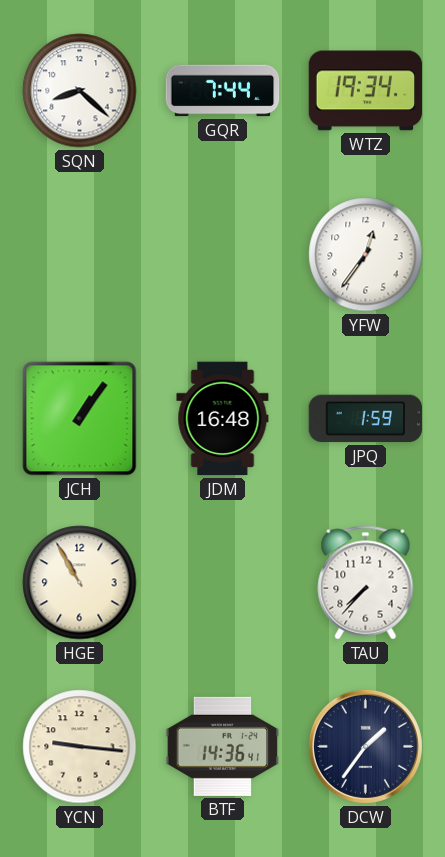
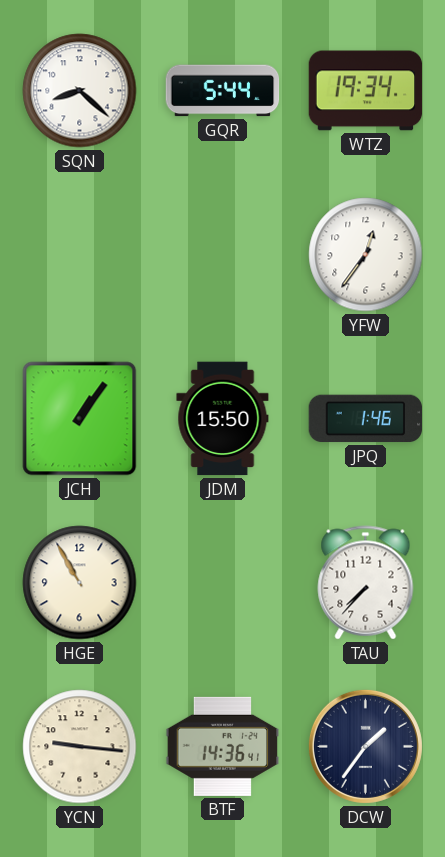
GQR: 7:44 -> 5:44 (223, 91)
JDM: 16:48 -> 15:50 (223, 419)
JPQ: 1:59 -> 1:46 (366, 419)
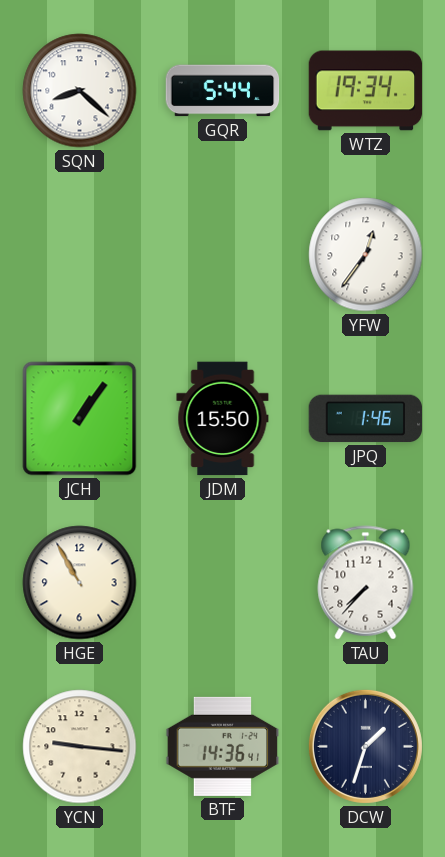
DCW: 1:36 -> 1:33 (365, 746)
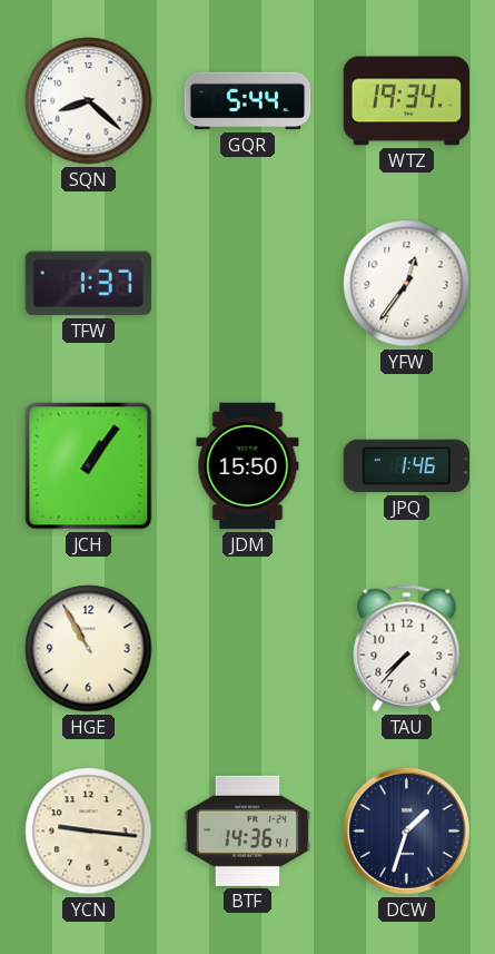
TFW: none -> 1:37 (89, 284)
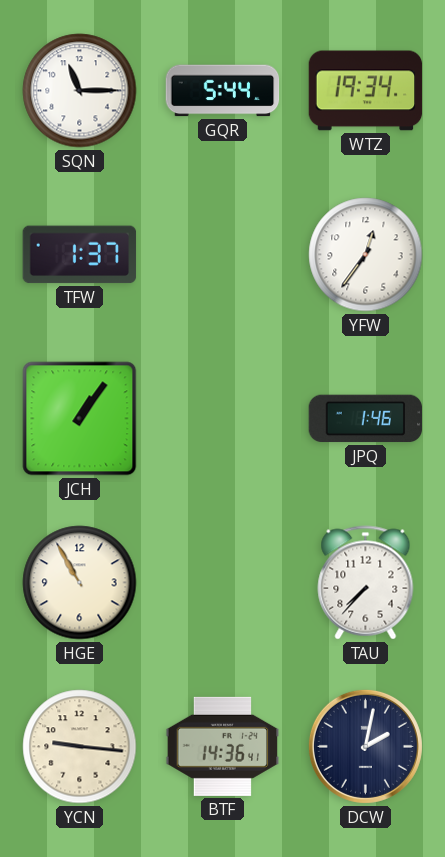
SQN: 8:22 -> 11:15 (80, 91)
JDM: 15:50 -> none (248, 466)
DCW: 1:33 -> 2:02 (365, 746)
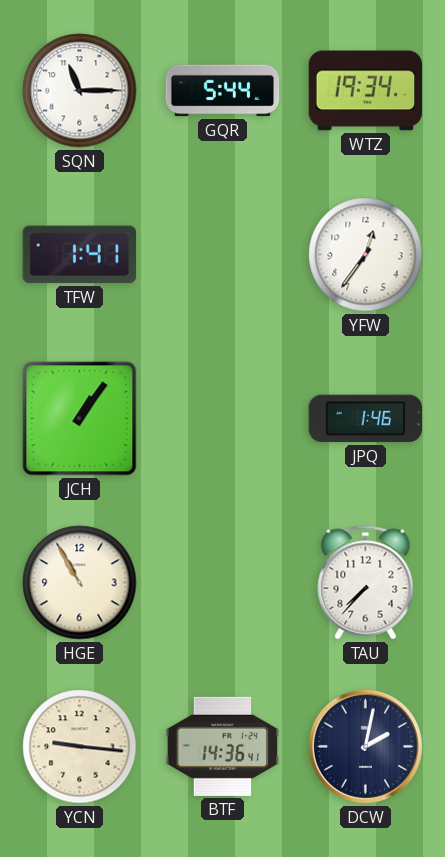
TFW: 1:37 -> 1:41 (80, 255)
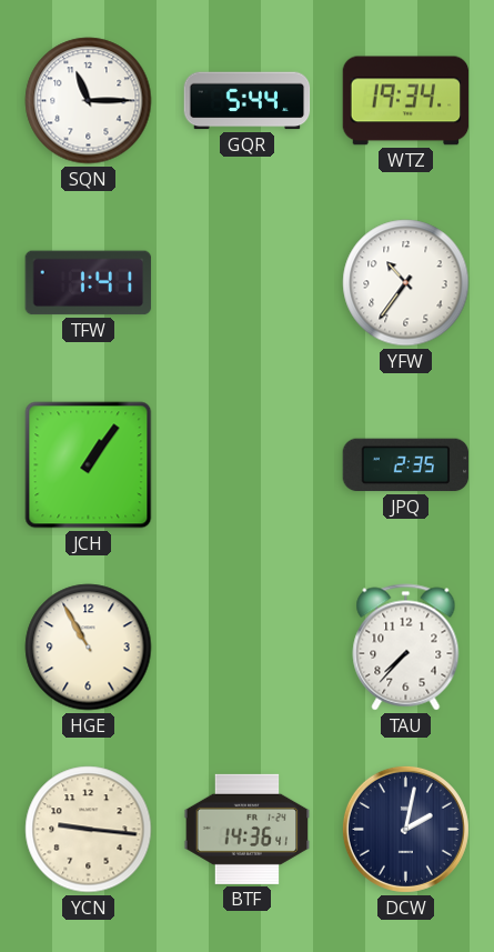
YFW: 12:36 -> 10:36 (406, 283)
JPQ: 1:46 -> 2:35 (406, 465)
